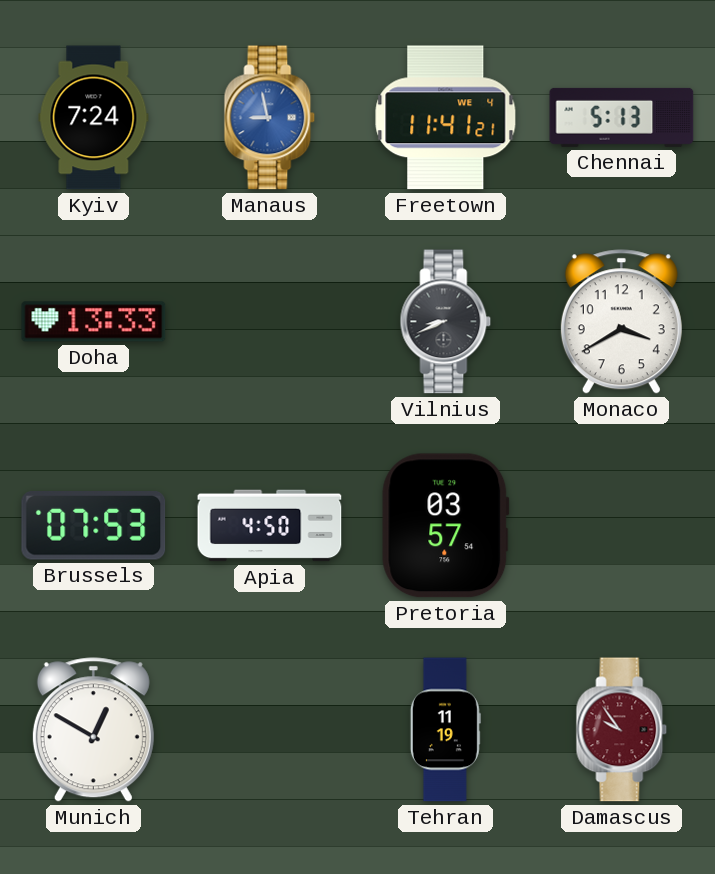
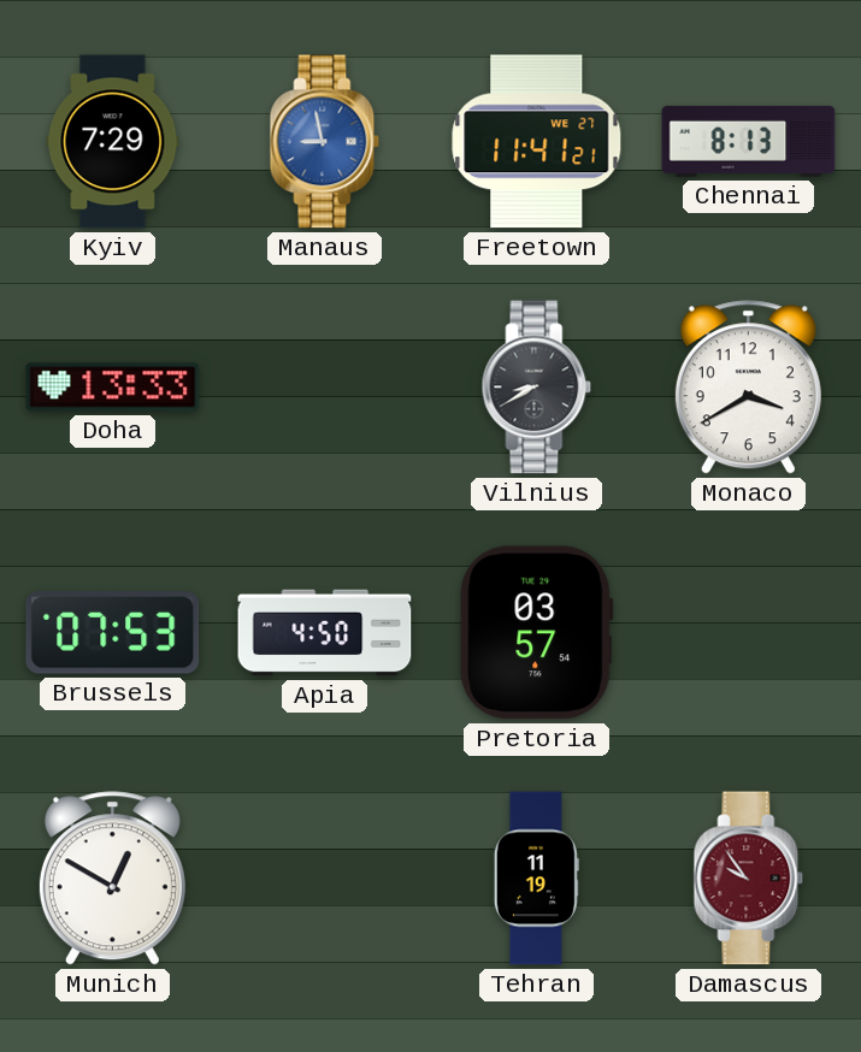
Kyiv: 7:24 -> 7:29 (113, 142)
Freetown date: WE 4 -> WE 27 (537, 142)
Chennai: 5:13 -> 8:13 (749, 141)
Vilnius: 8:41 -> 8:40 (537, 388)
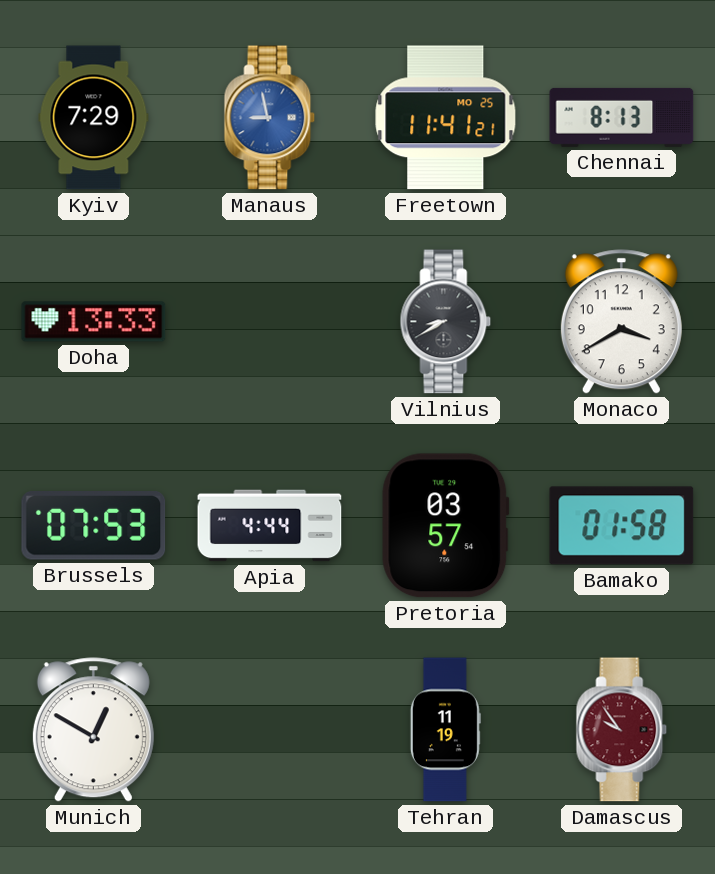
Freetown date: WE 27 -> MO 25 (446, 118)
Apia: 4:50 -> 4:44 (270, 526)
Bamako: none -> 01:58 (622, 526)
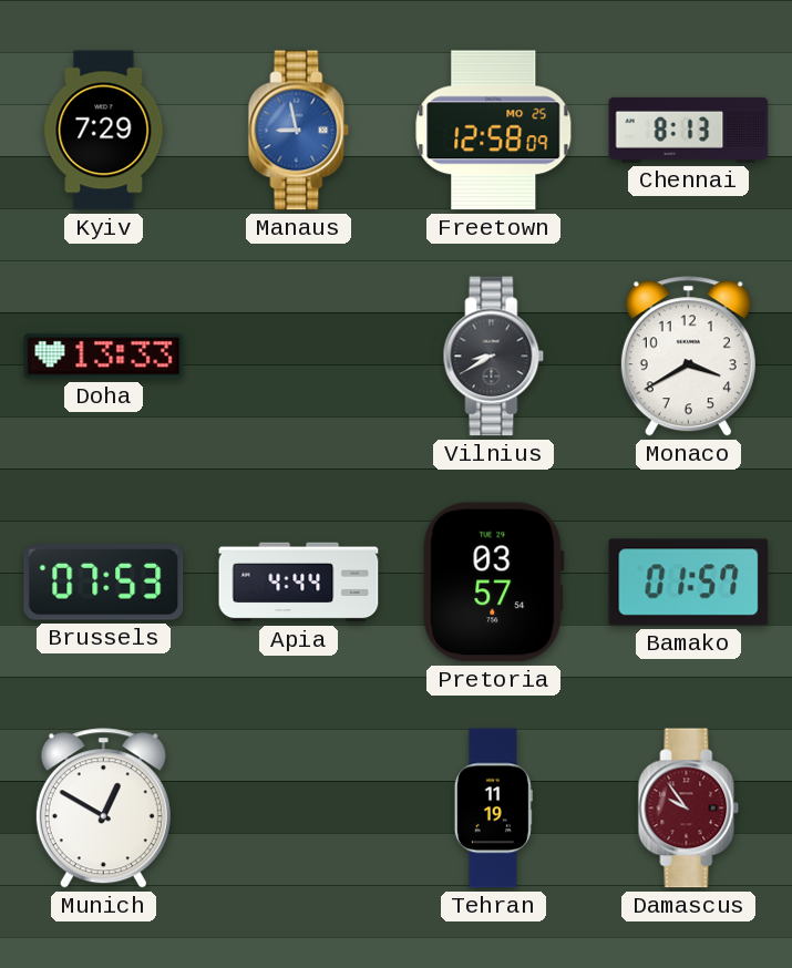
Freetown: 11:41 -> 12:58 (494, 131)
Bamako: 01:58 -> 01:57 (689, 583)
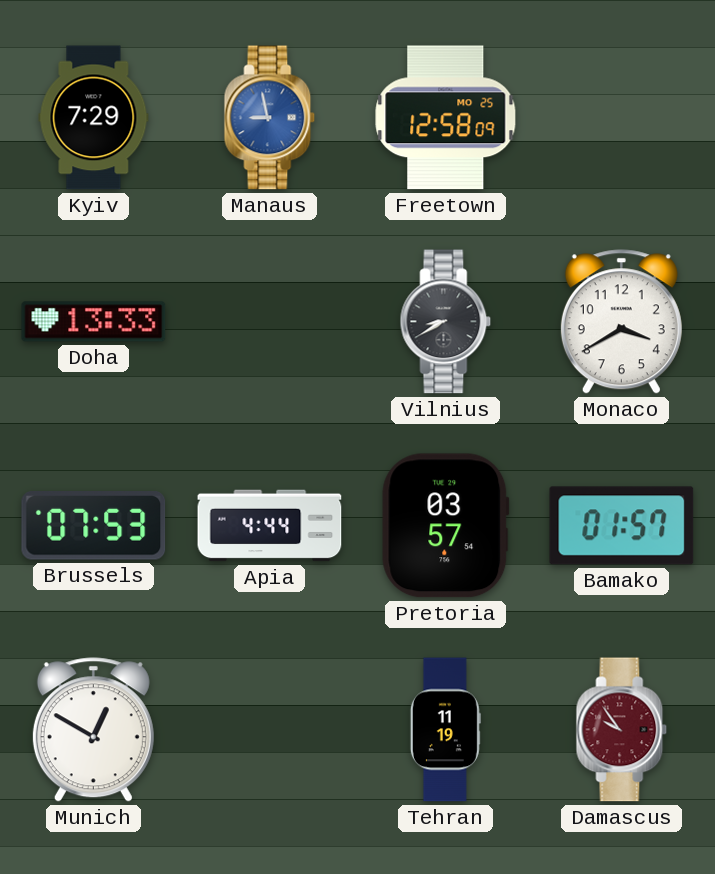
Chennai: 8:13 -> none (689, 130)
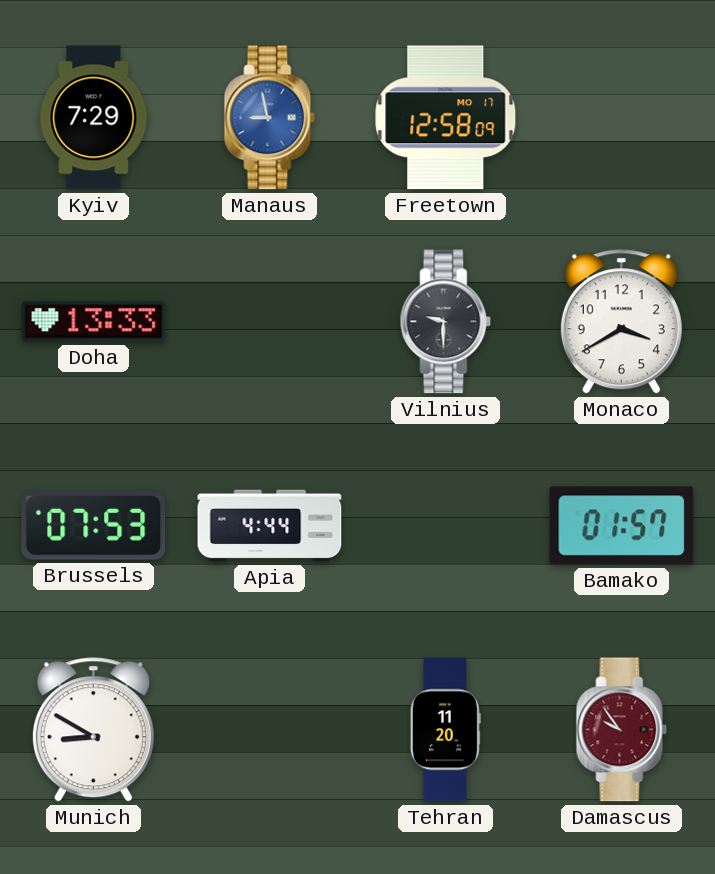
Freetown date: MO 25 -> MO 17 (446, 118)
Vilnius: 8:40 -> 9:30 (446, 322)
Pretoria: 03:57 -> none (446, 526)
Munich: 12:50 -> 8:50 (93, 730)
Tehran: 11:19 -> 11:20 (445, 730)
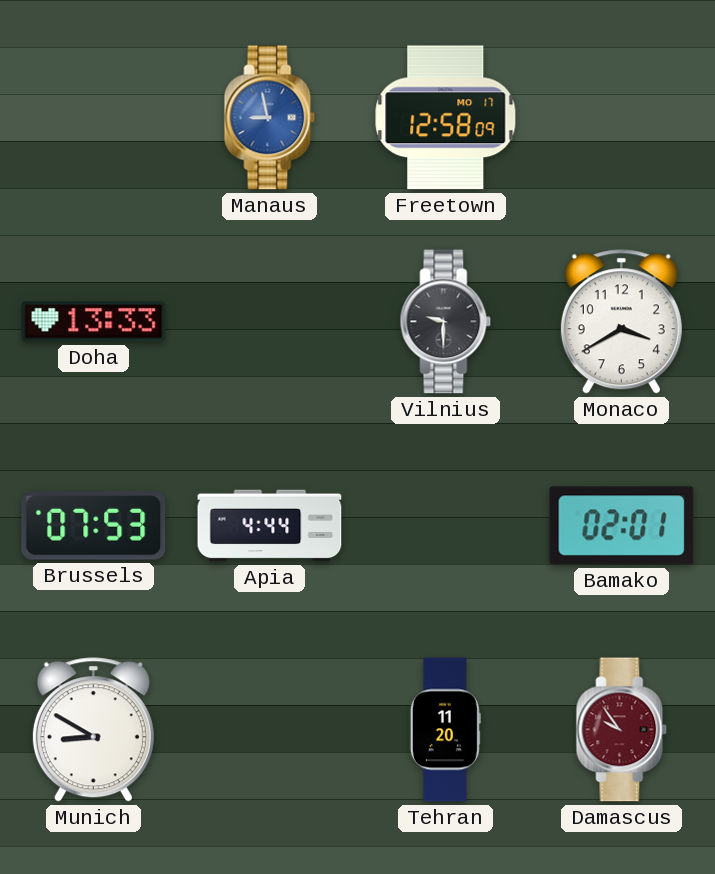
Kyiv: 7:29 -> none (94, 118)
Bamako: 01:57 -> 02:01 (622, 526)
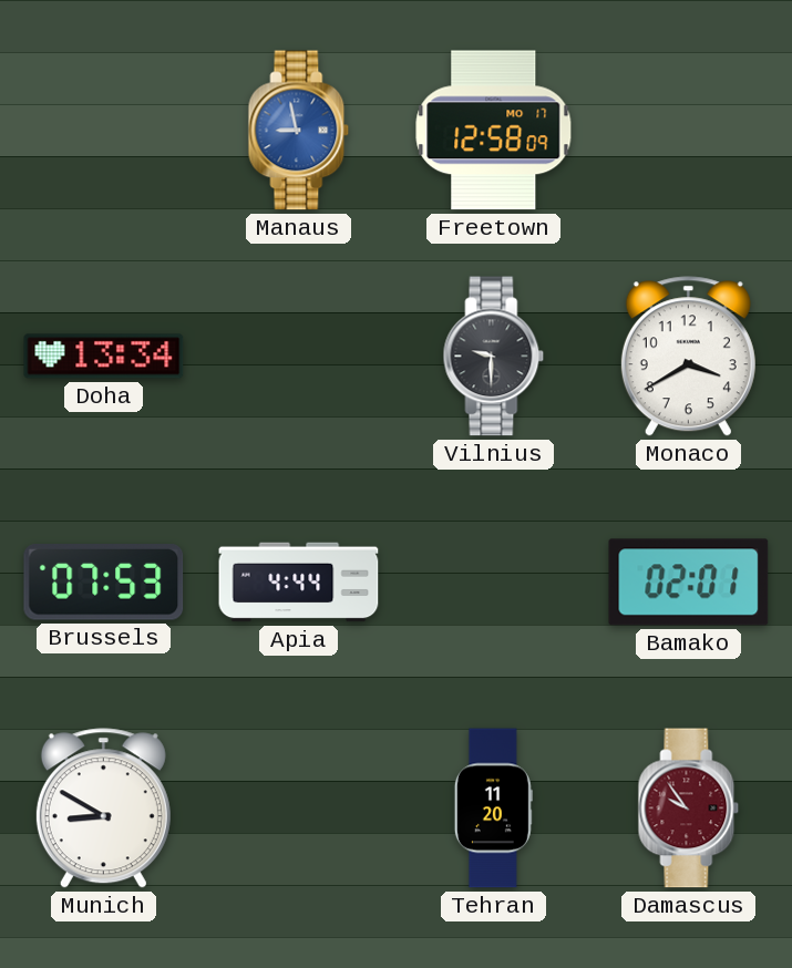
Doha: 13:33 -> 13:34 (104, 357)
